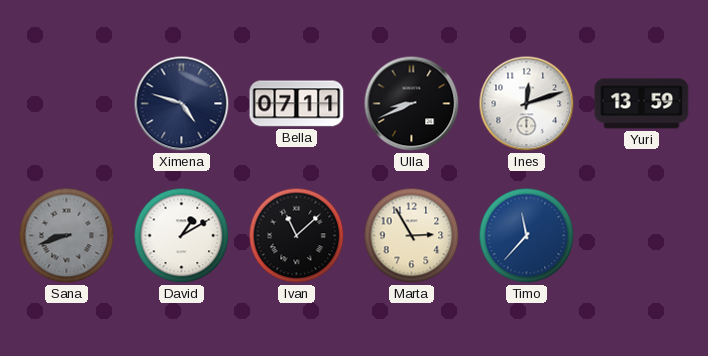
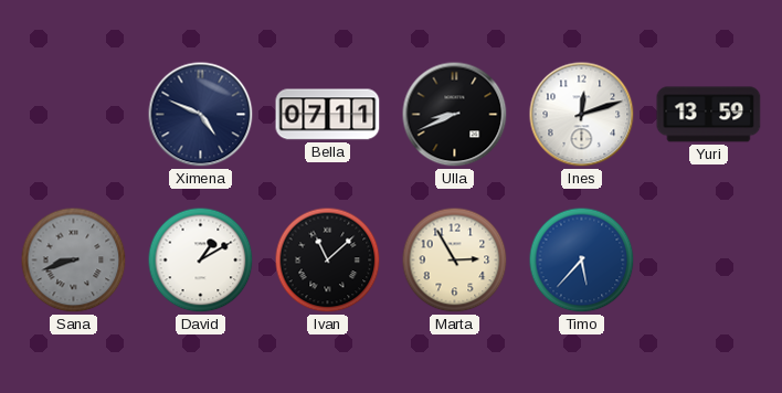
Ximena: 4:48 -> 4:49 (201, 115)
Timo: 11:37 -> 5:37 (582, 261)
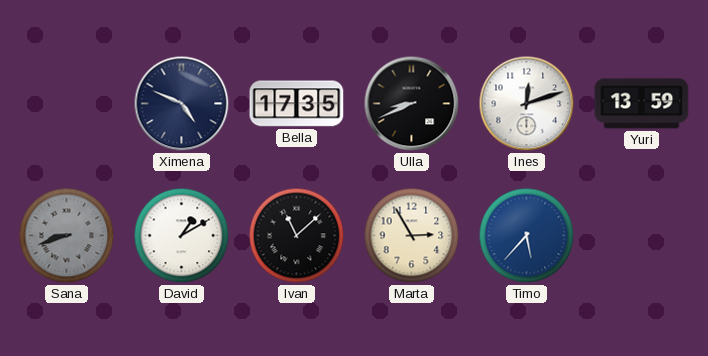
Bella: 07:11 -> 17:35 (297, 104)
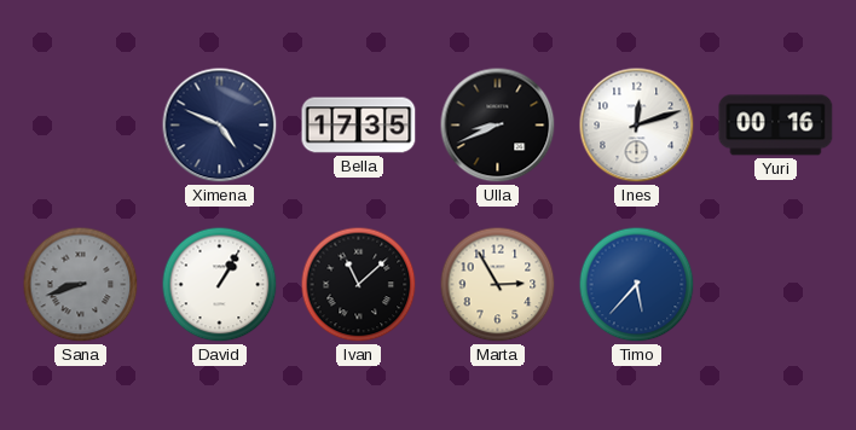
Yuri: 13:59 -> 00:16 (776, 126)
David: 1:10 -> 1:05 (220, 285)
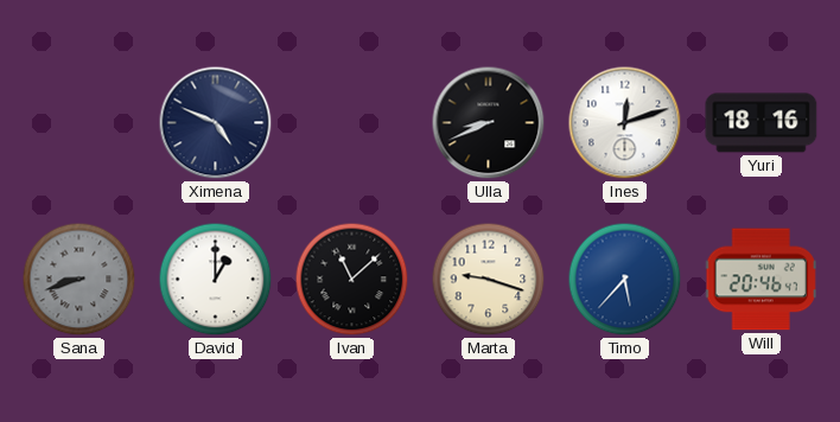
Bella: 17:35 -> none (359, 126)
Yuri: 00:16 -> 18:16 (762, 123)
David: 1:05 -> 1:00 (216, 280)
Marta: 2:55 -> 9:18 (489, 280)
Will: none -> 20:46 (761, 280)
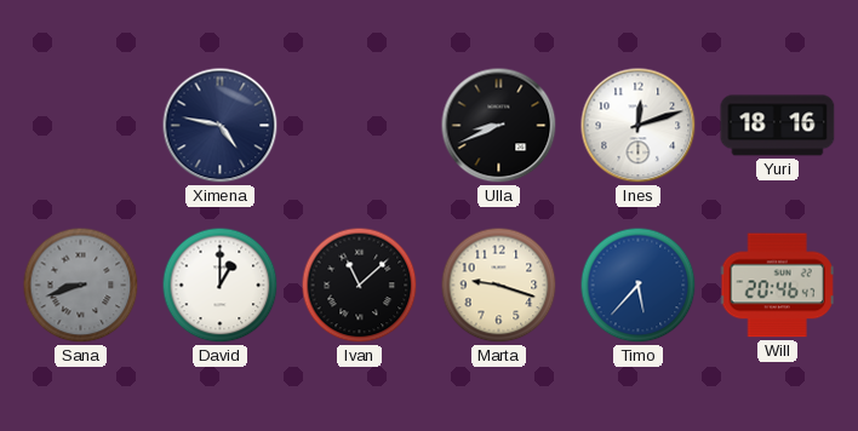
Ximena: 4:49 -> 4:47 (221, 126)
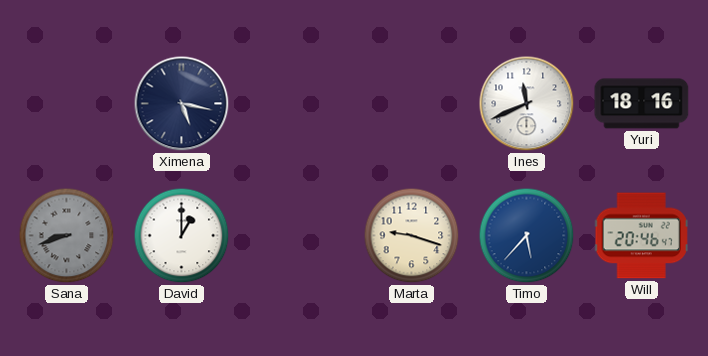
Ximena: 4:47 -> 5:17 (182, 104)
Ulla: 8:41 -> none (499, 126)
Ines: 12:12 -> 11:41 (527, 104)
Ivan: 11:08 -> none (360, 286)
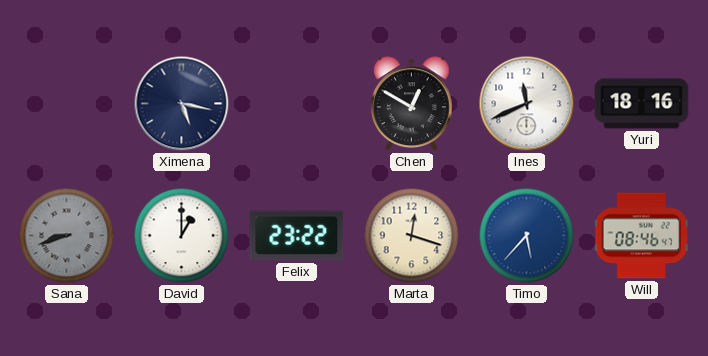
Chen: none -> 12:50 (411, 104)
Felix: none -> 23:22 (297, 236)
Marta: 9:18 -> 12:18 (412, 236)
Will: 20:46 -> 08:46 (641, 236)
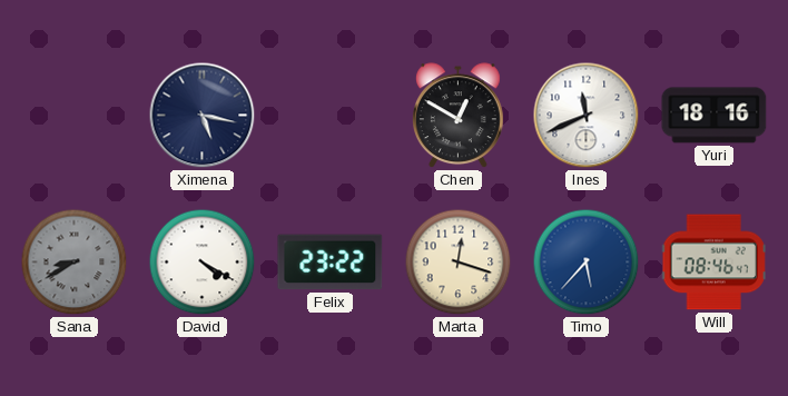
Sana: 8:42 -> 8:40 (75, 263)
David: 1:00 -> 4:20 (203, 263)
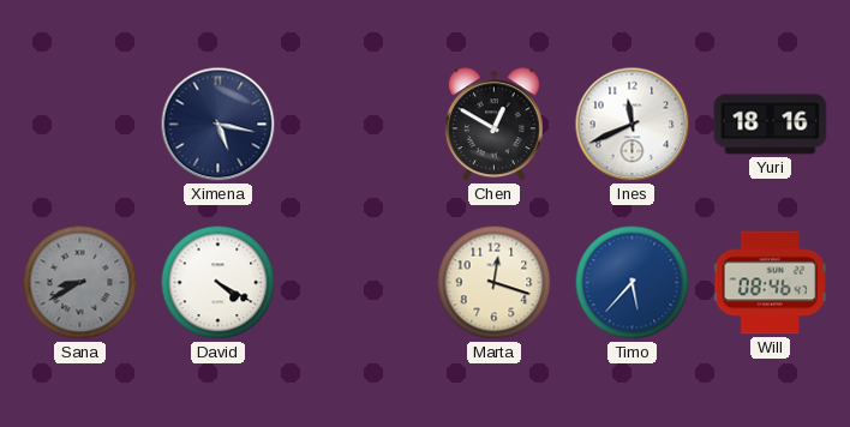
Felix: 23:22 -> none (331, 263)
